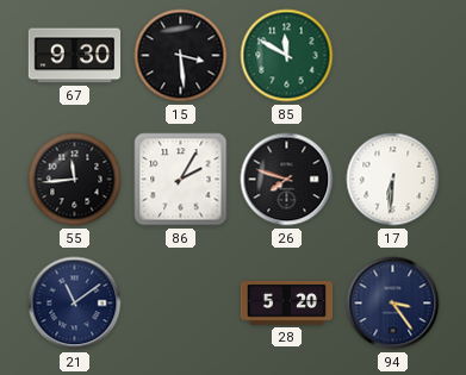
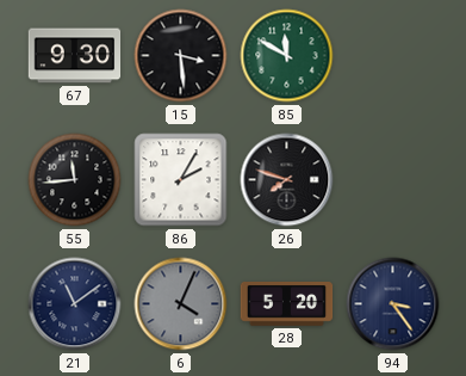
17: 6:31 -> none (393, 180)
6: none -> 4:04 (181, 304)
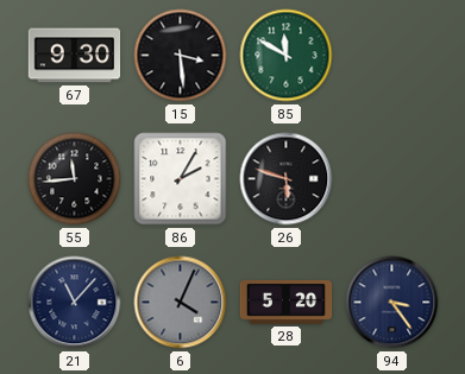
26: 7:48 -> 5:48 (287, 179)
21: 11:09 -> 11:07 (75, 303)
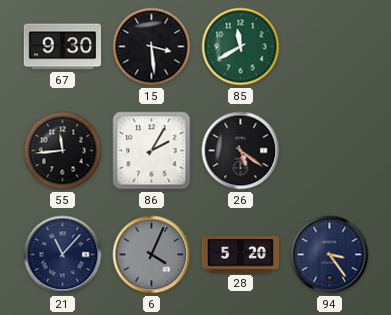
85: 11:50 -> 11:40 (241, 47)
26: 5:48 -> 5:21 (241, 151)
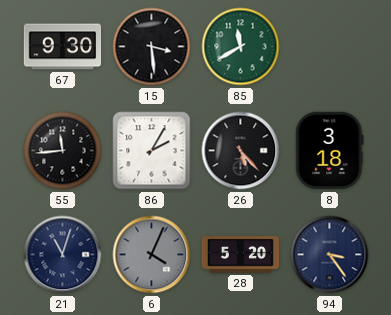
26: 5:21 -> 5:23 (241, 151)
8: none -> 3:18 (330, 151)
21: 11:07 -> 11:03 (63, 255)
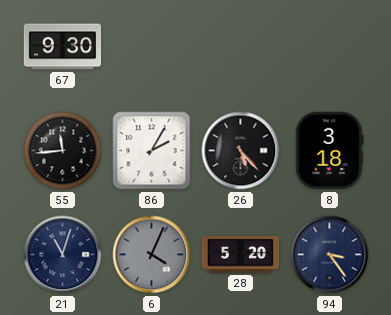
15: 3:29 -> none (152, 47)
85: 11:40 -> none (241, 47)
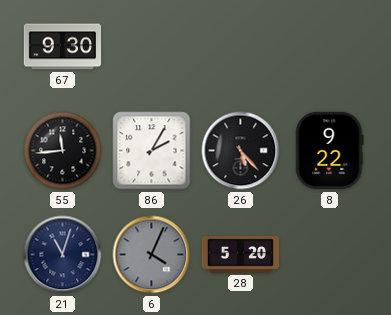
8: 3:18 -> 9:22 (330, 151)
94: 3:24 -> none (330, 255)
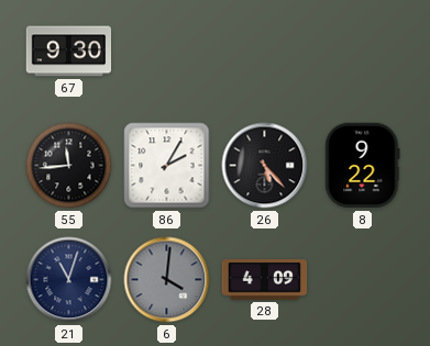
6: 4:04 -> 4:01 (167, 280)
28: 5:20 -> 4:09 (265, 280)
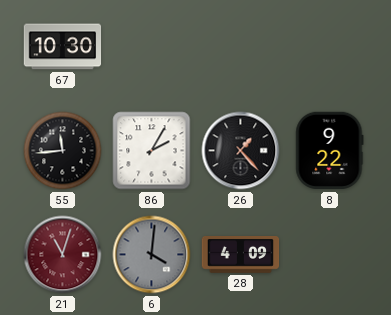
67: 9:30 -> 10:30 (63, 47)
26: 5:23 -> 1:23 (241, 151)
21 dial: navy -> burgundy (63, 255)
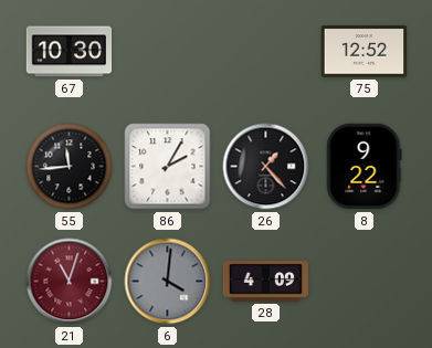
75: none -> 12:52 (365, 52)
